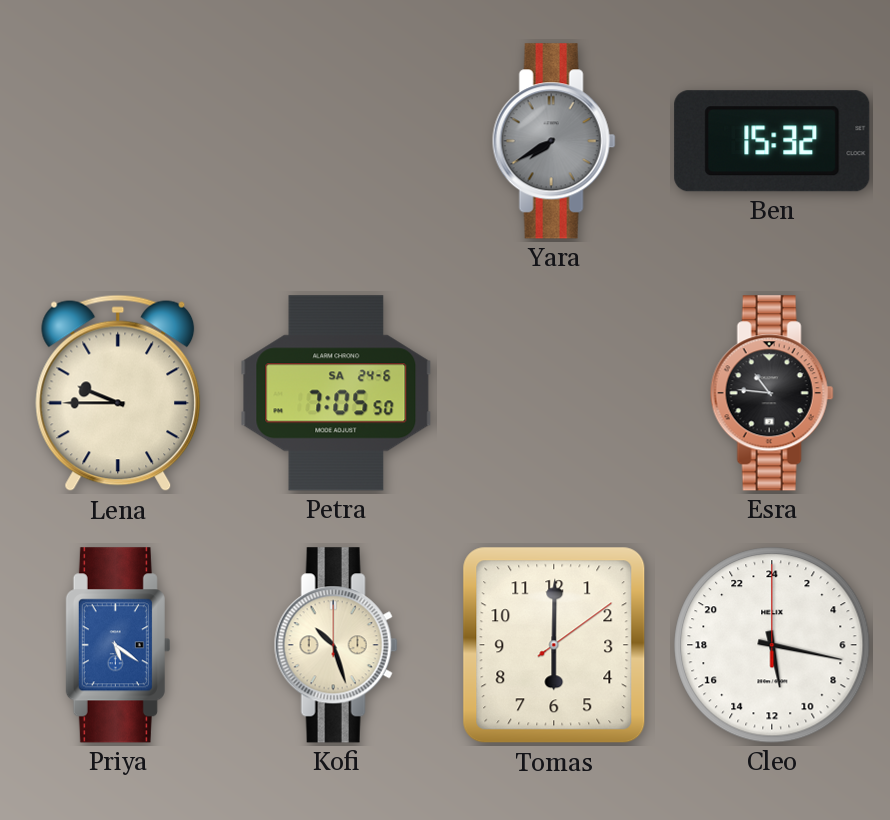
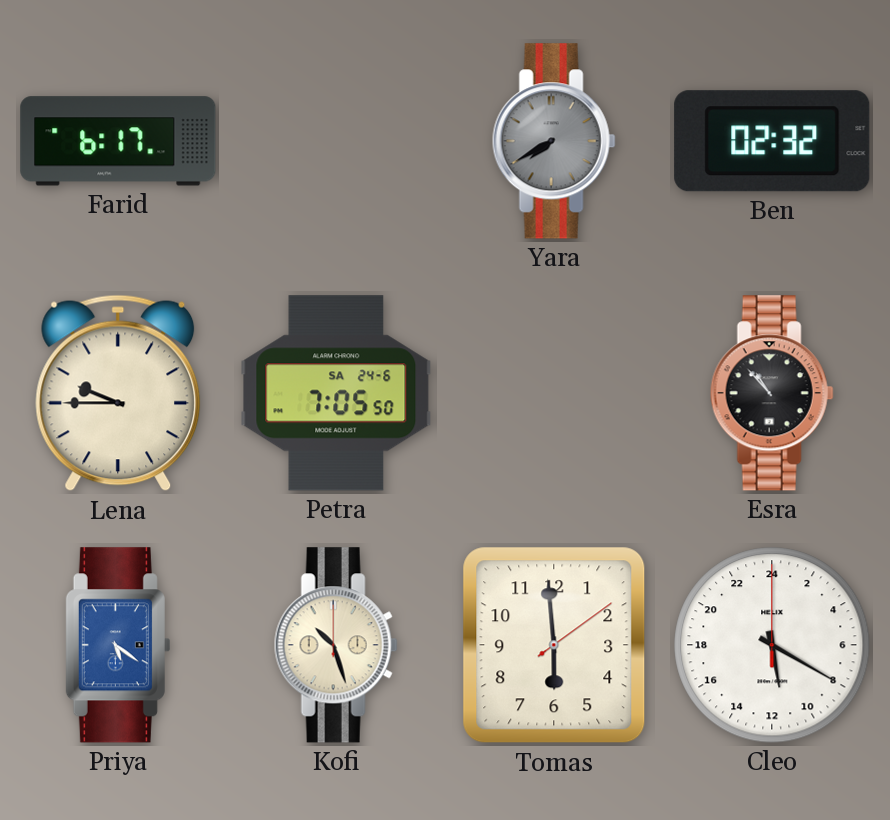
Farid: none -> 6:17 (118, 141)
Ben: 15:32 -> 02:32 (772, 141)
Esra: 10:46 -> 10:53 (772, 393)
Tomas: 6:00 -> 5:59 (554, 645)
Cleo: 11:17 -> 11:20 (772, 645)
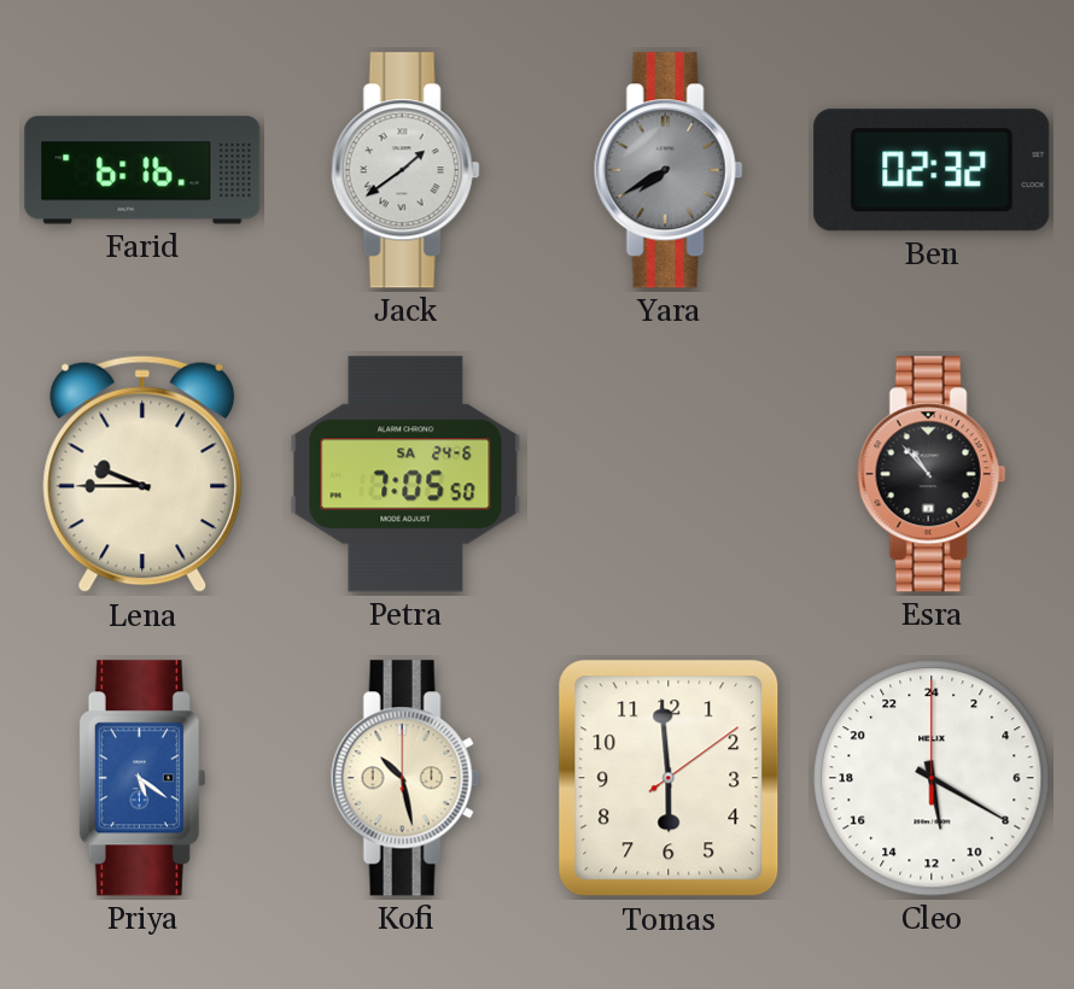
Farid: 6:17 -> 6:16 (142, 170)
Jack: none -> 1:39 (405, 170)
Kofi: 10:27 -> 10:28 (405, 778)
